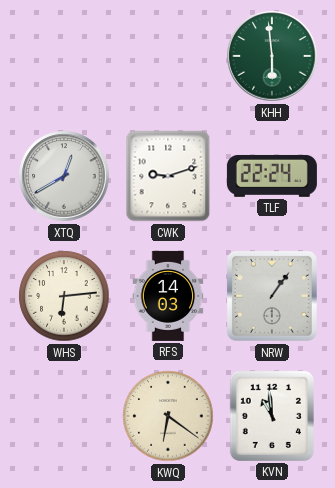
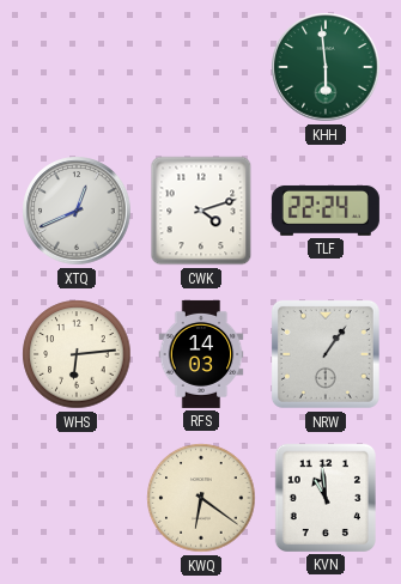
XTQ: 12:40 -> 12:41 (77, 211)
CWK: 9:12 -> 4:12 (201, 211)
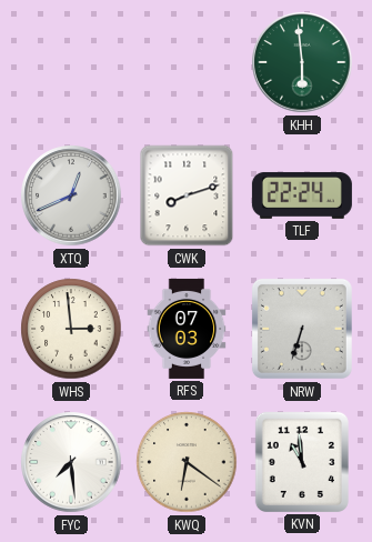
CWK: 4:12 -> 8:12 (187, 195)
WHS: 6:14 -> 2:59 (71, 329)
RFS: 14:03 -> 07:03 (187, 329)
NRW: 1:06 -> 6:33 (302, 329)
FYC: none -> 7:29 (71, 462)
